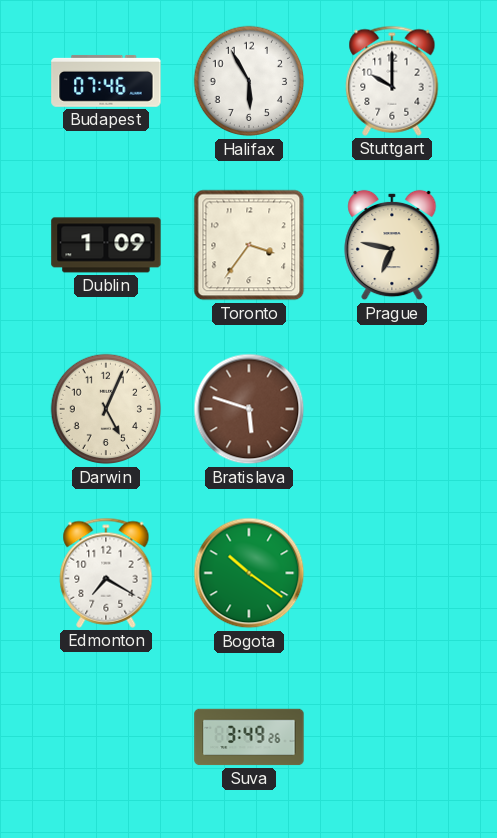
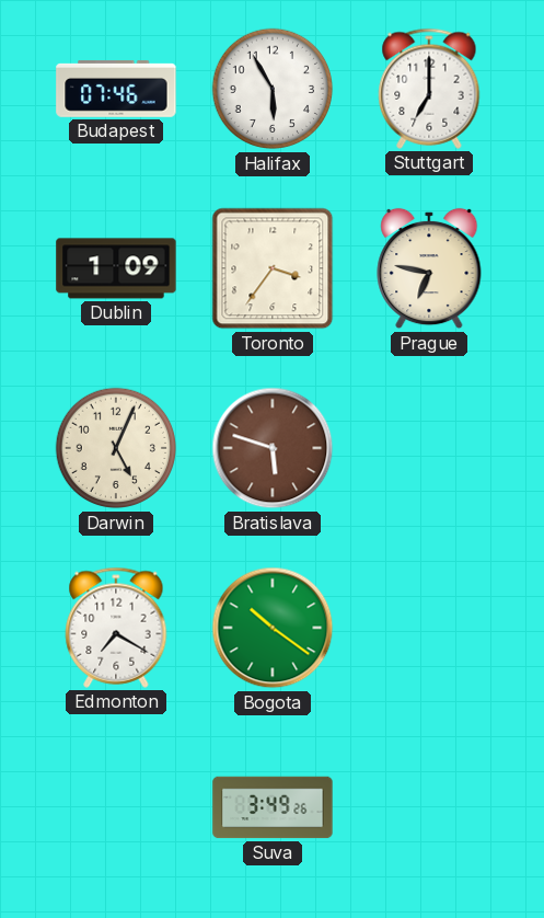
Stuttgart: 10:00 -> 7:00 (429, 89)
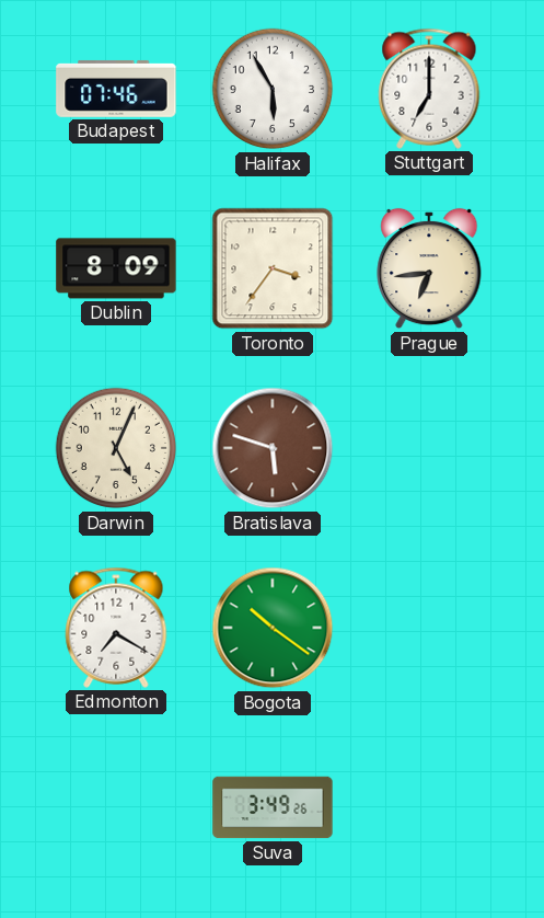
Dublin: 1:09 -> 8:09 (116, 268)
Prague: 6:47 -> 6:44 (429, 268)
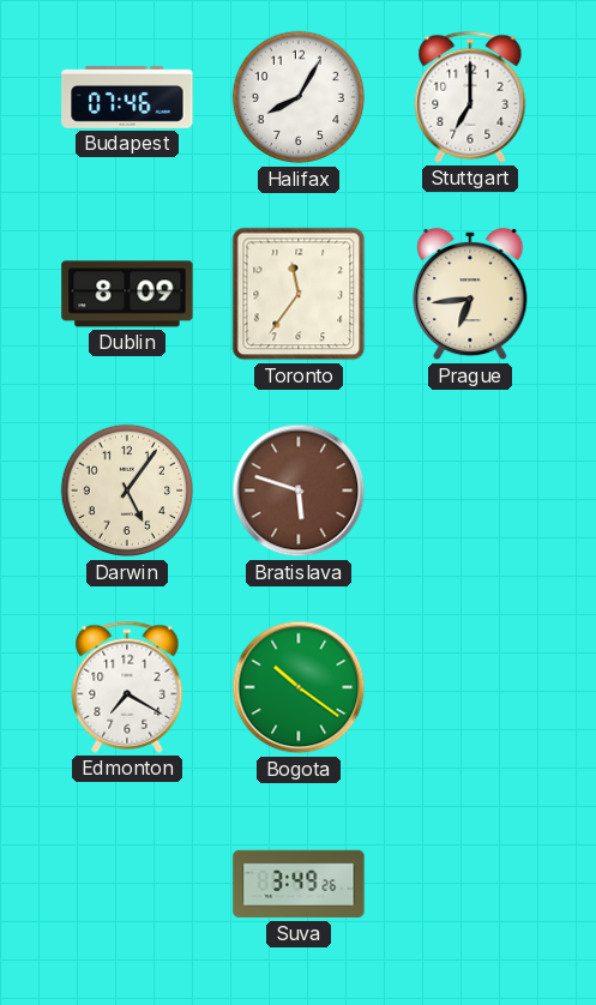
Halifax: 5:55 -> 8:05 (299, 97)
Toronto: 3:36 -> 11:36 (299, 294)
Darwin: 5:04 -> 5:06 (127, 491)
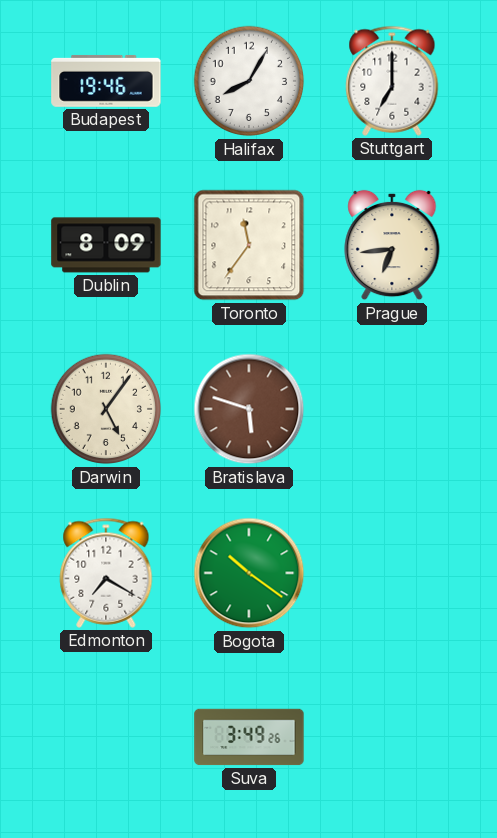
Budapest: 07:46 -> 19:46 (106, 81)
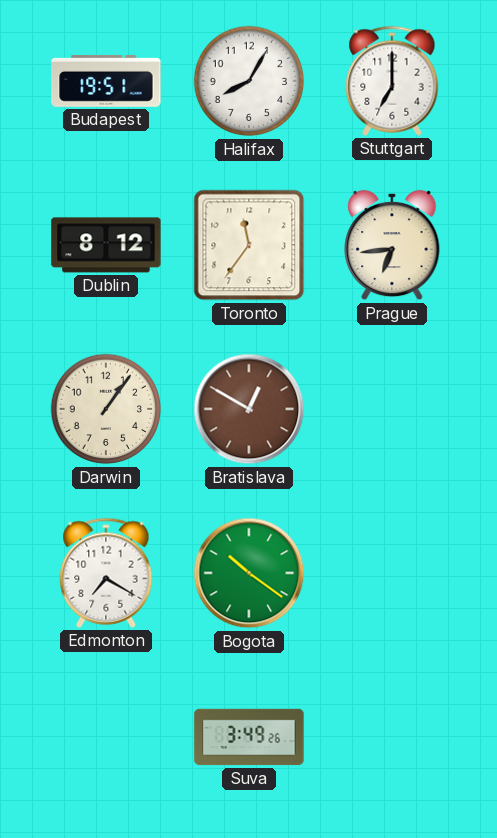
Budapest: 19:46 -> 19:51 (106, 81)
Dublin: 8:09 -> 8:12 (106, 245)
Darwin: 5:06 -> 1:06 (106, 409)
Bratislava: 5:48 -> 12:50 (249, 409)
